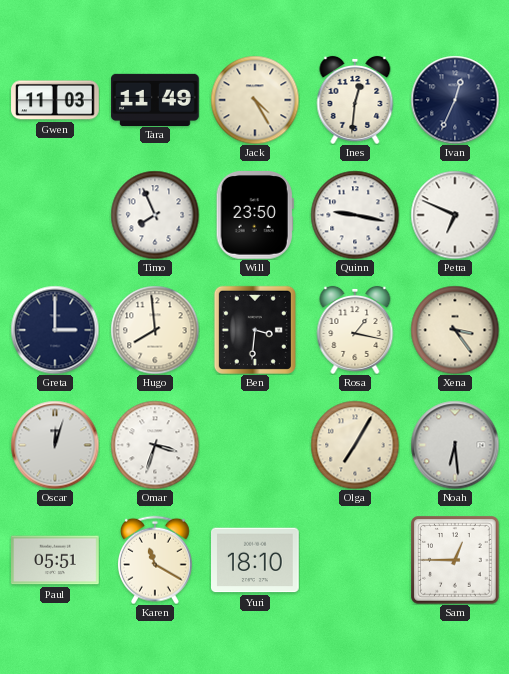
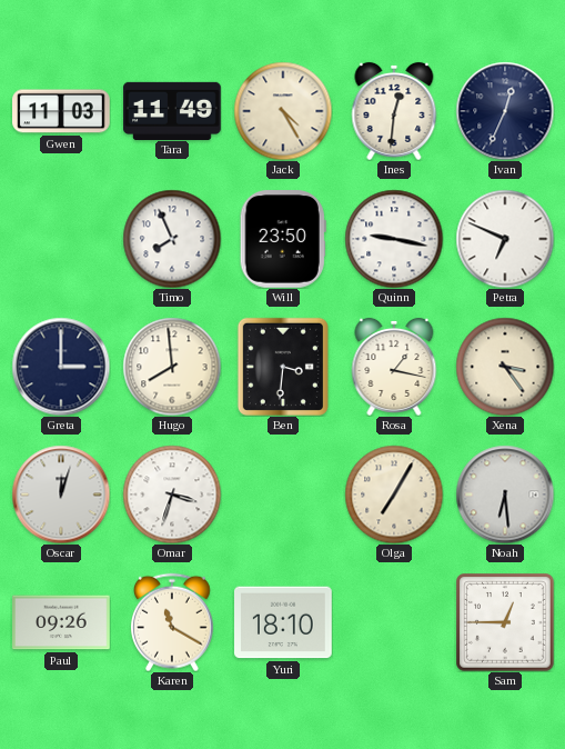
Paul: 05:51 -> 09:26 (61, 622)
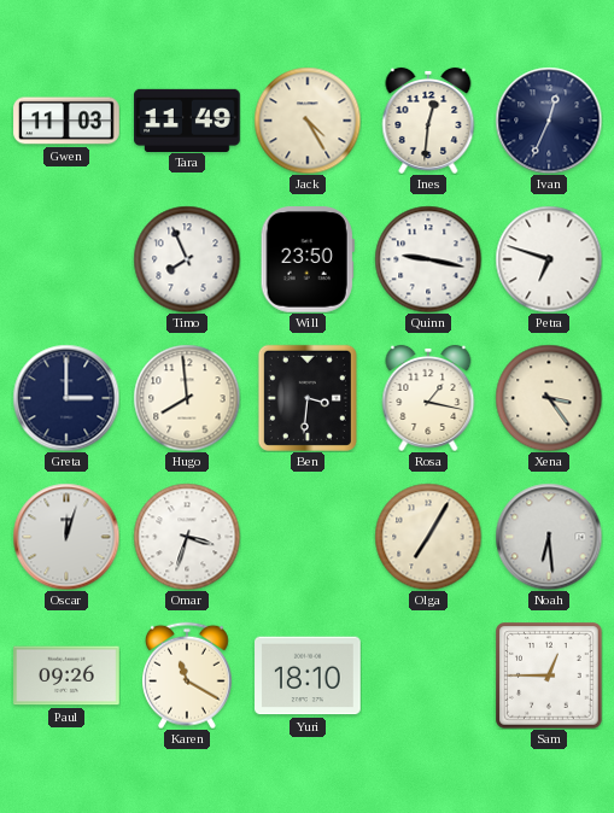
Petra: 6:49 -> 6:48 (549, 259)
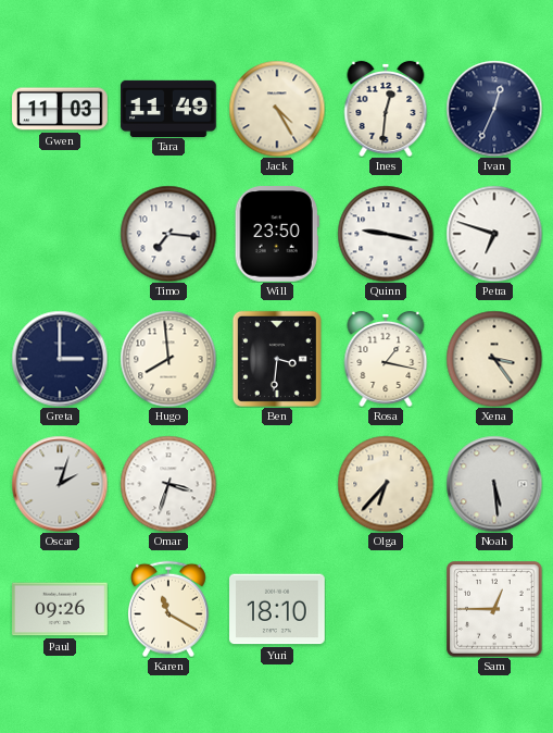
Timo: 7:56 -> 7:16 (168, 234)
Oscar: 12:03 -> 2:03 (60, 484)
Olga: 7:05 -> 6:37 (386, 484)
Noah: 6:29 -> 5:29 (494, 484)
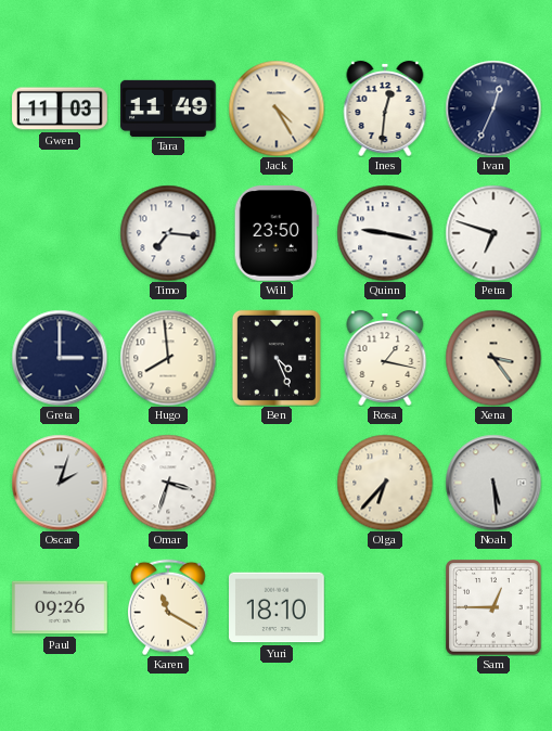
Ben: 3:31 -> 4:26 (277, 358)
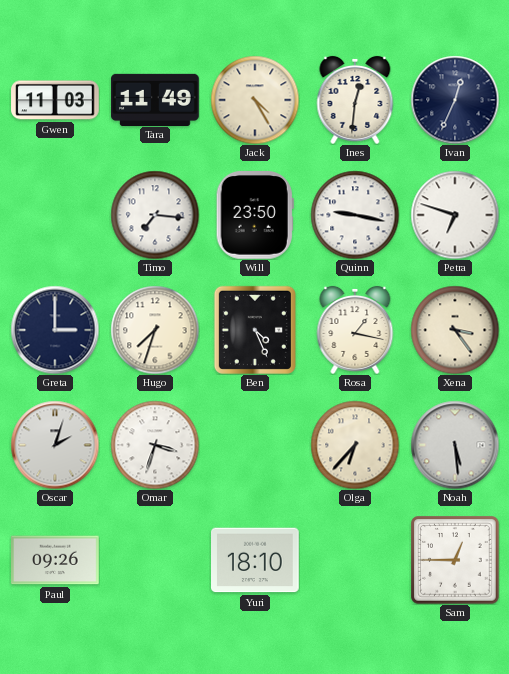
Hugo: 7:59 -> 7:33 (155, 330)
Karen: 11:20 -> none (168, 607)
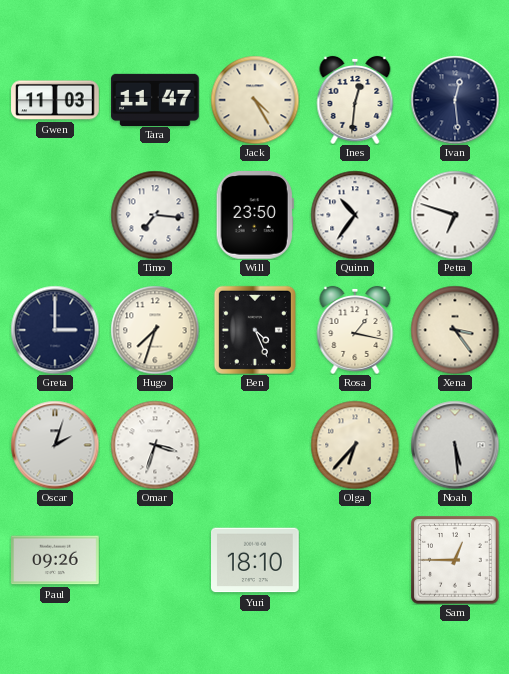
Tara: 11:49 -> 11:47 (155, 99)
Ivan: 12:34 -> 12:29 (455, 100)
Quinn: 9:17 -> 10:36 (355, 215)
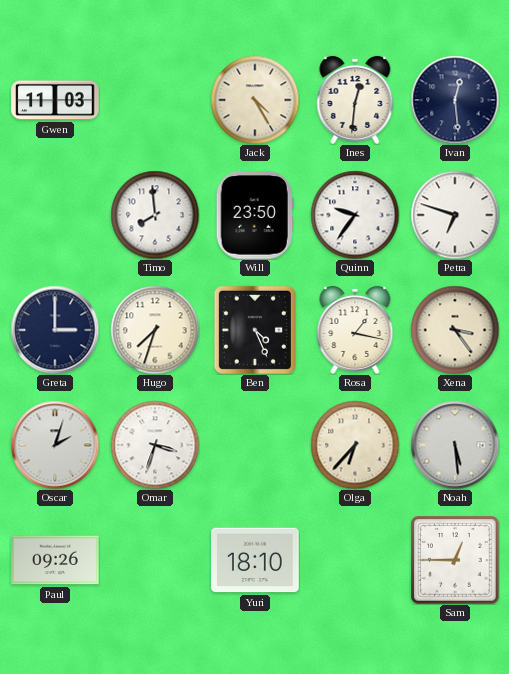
Tara: 11:47 -> none (155, 99)
Timo: 7:16 -> 7:59 (155, 215)
Quinn: 10:36 -> 9:36 (355, 215)
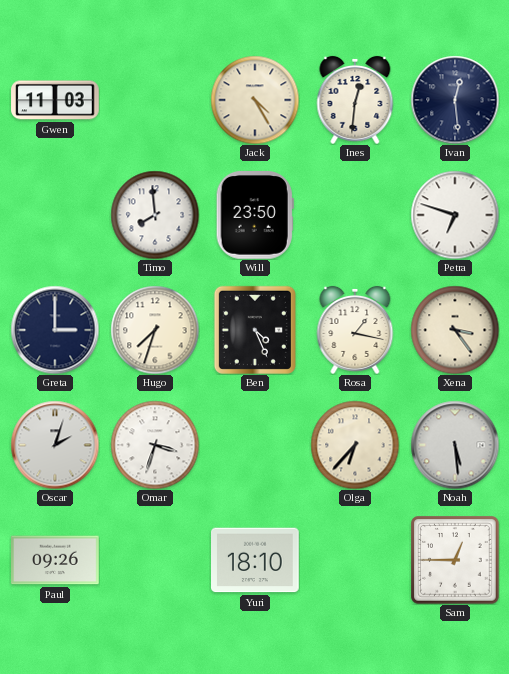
Quinn: 9:36 -> none (355, 215)
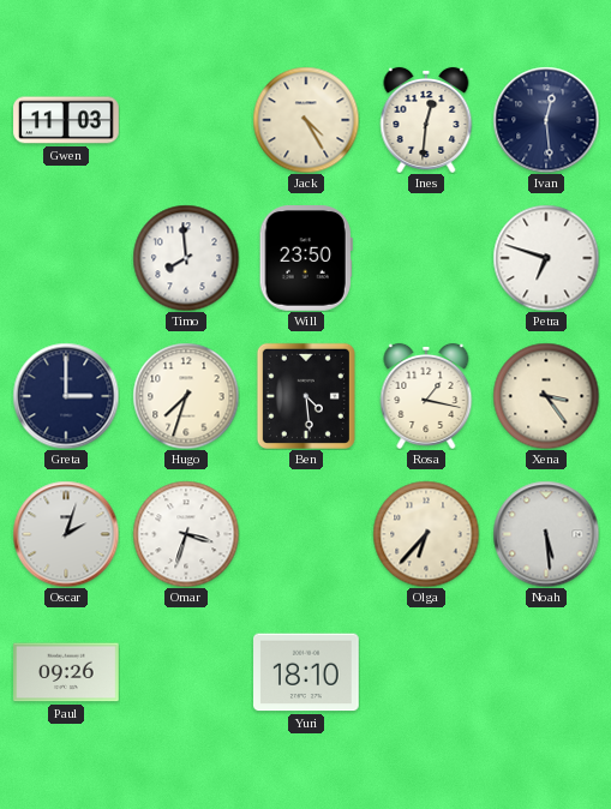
Ben: 4:26 -> 4:29 (306, 396)
Sam: 12:45 -> none (455, 560)
